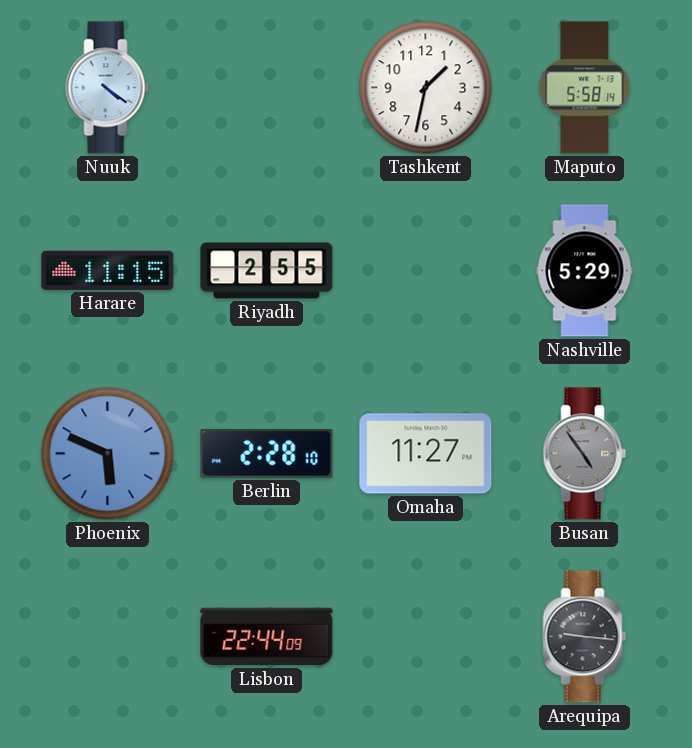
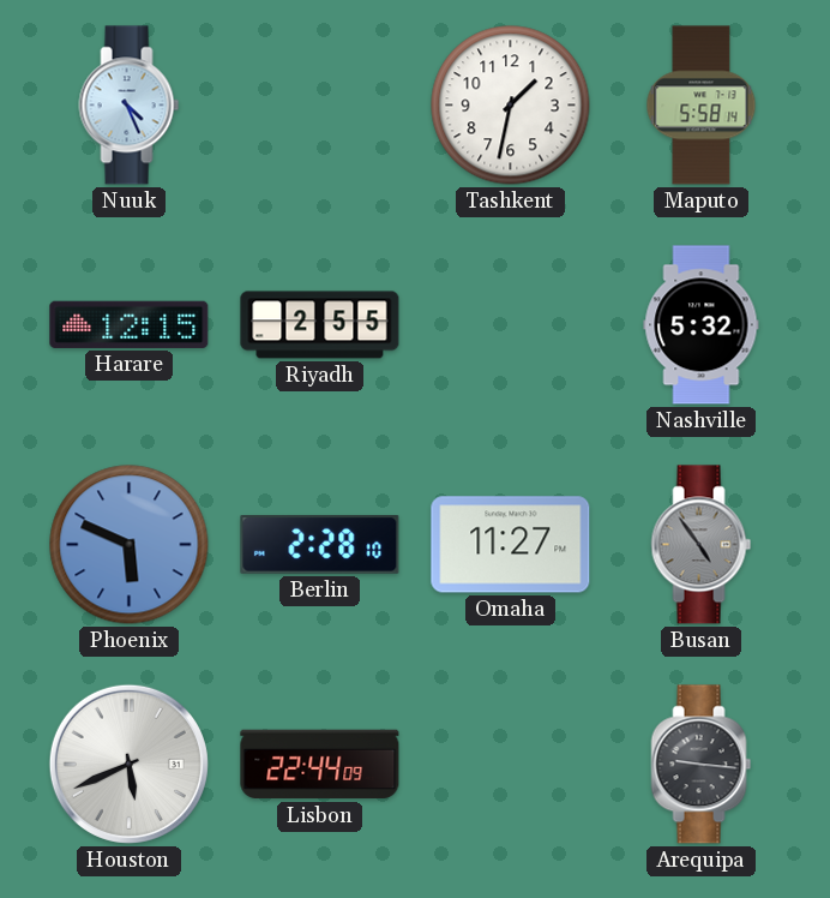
Nuuk: 4:21 -> 4:26 (130, 106)
Harare: 11:15 -> 12:15 (130, 324)
Nashville: 5:29 -> 5:32 (702, 325)
Houston: none -> 5:41 (128, 764)
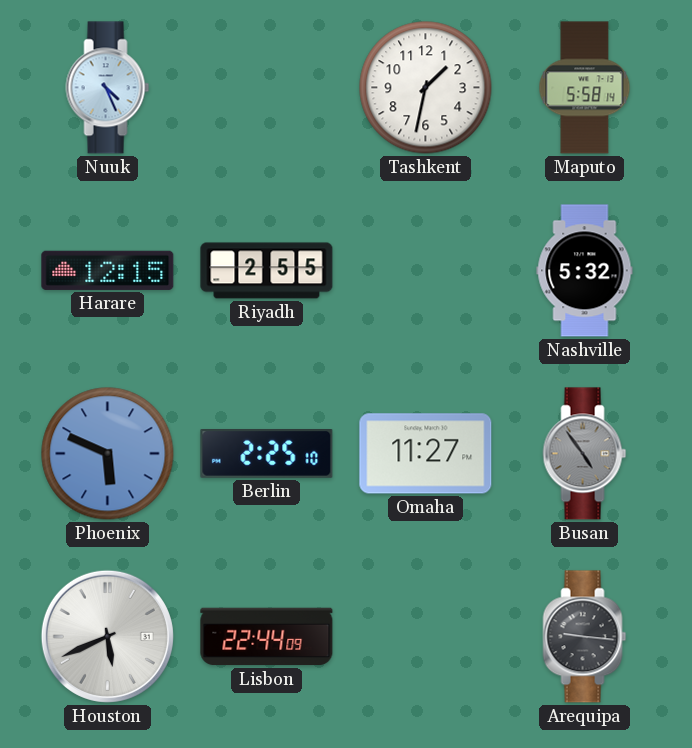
Berlin: 2:28 -> 2:25 (267, 454)
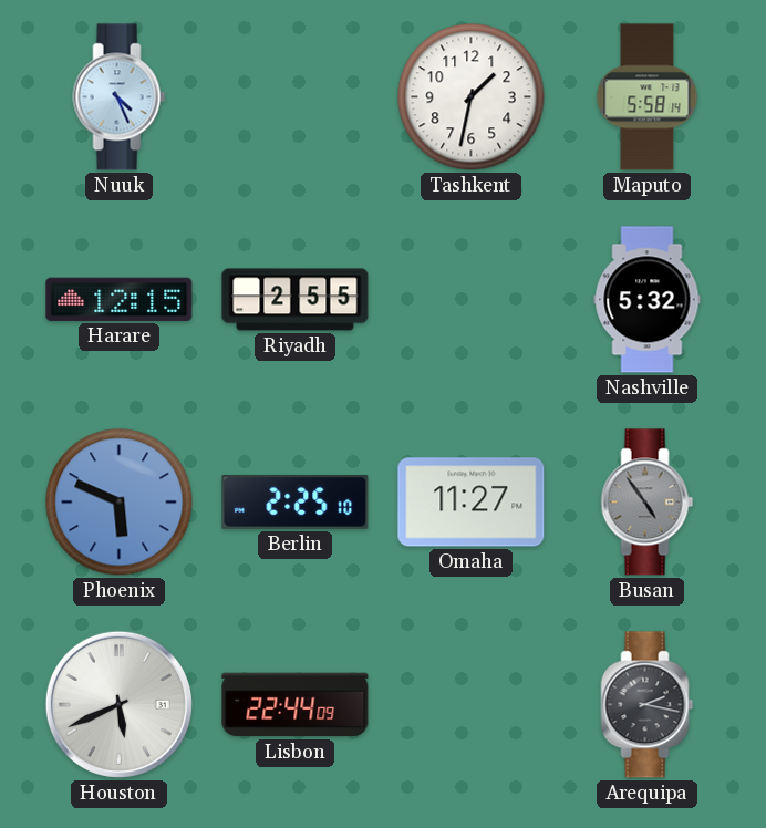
Arequipa: 9:16 -> 2:17 (648, 705)
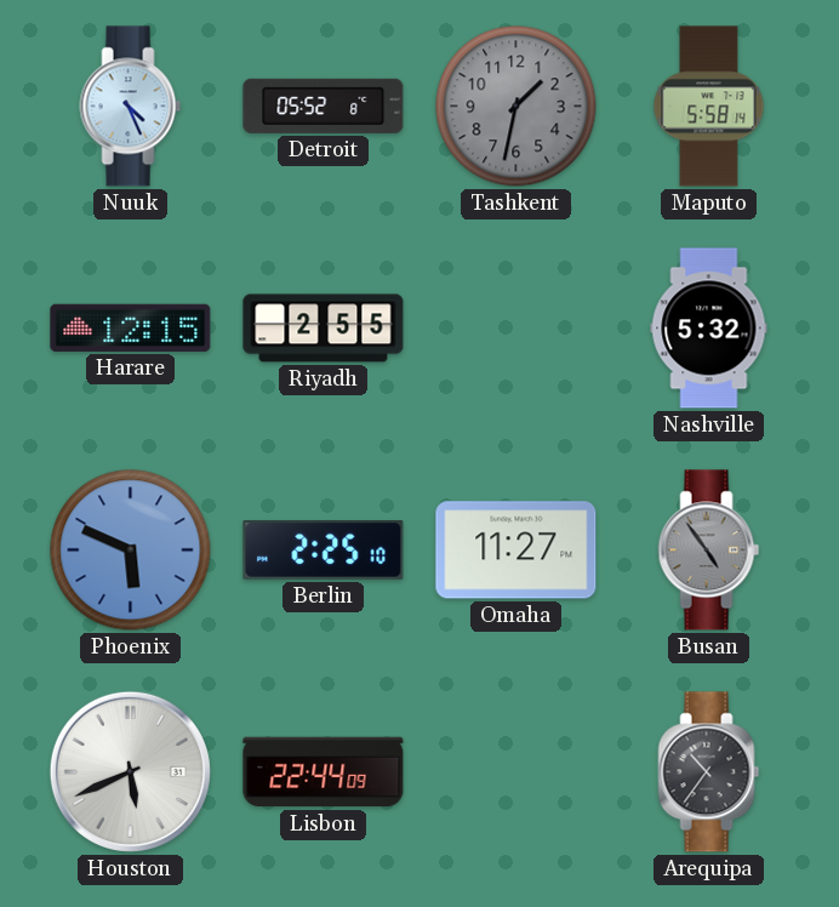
Detroit: none -> 05:52 (324, 105)
Tashkent dial: white -> grey (516, 107)
Arequipa: 2:17 -> 10:36 (709, 772)
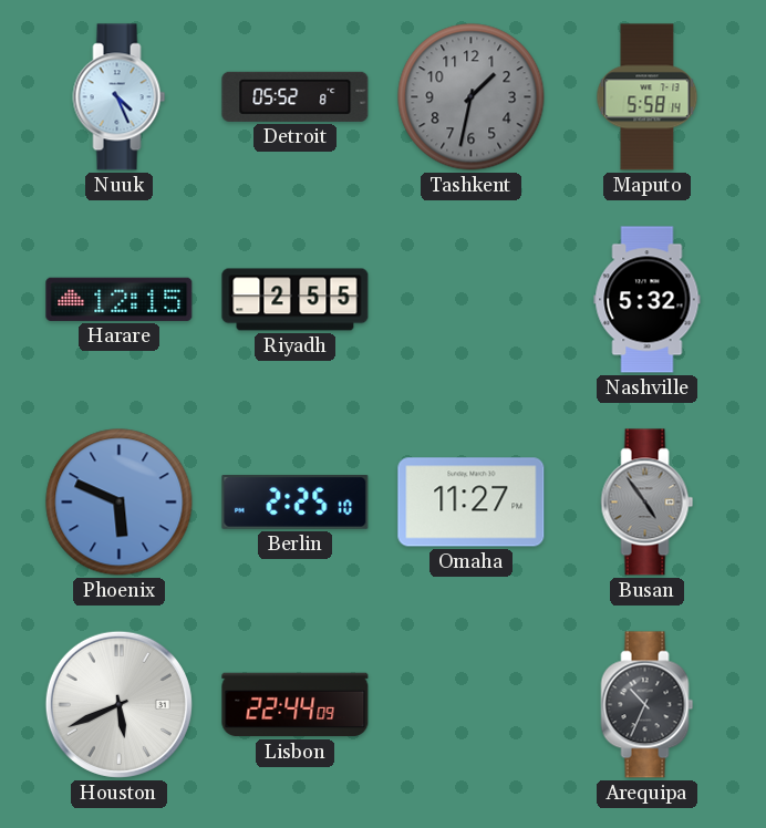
Arequipa: 10:36 -> 10:34 (648, 705)
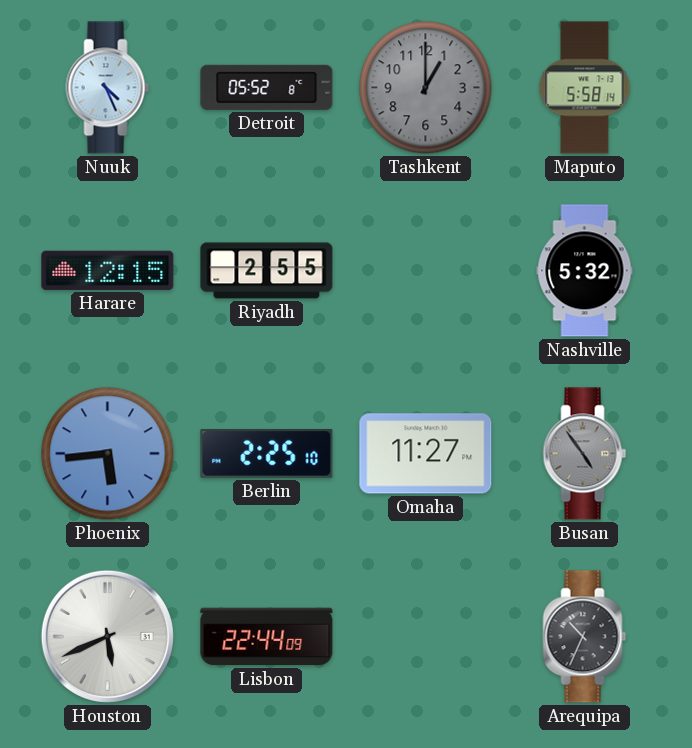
Tashkent: 1:32 -> 1:00 (426, 88)
Phoenix: 5:49 -> 5:44 (108, 454)
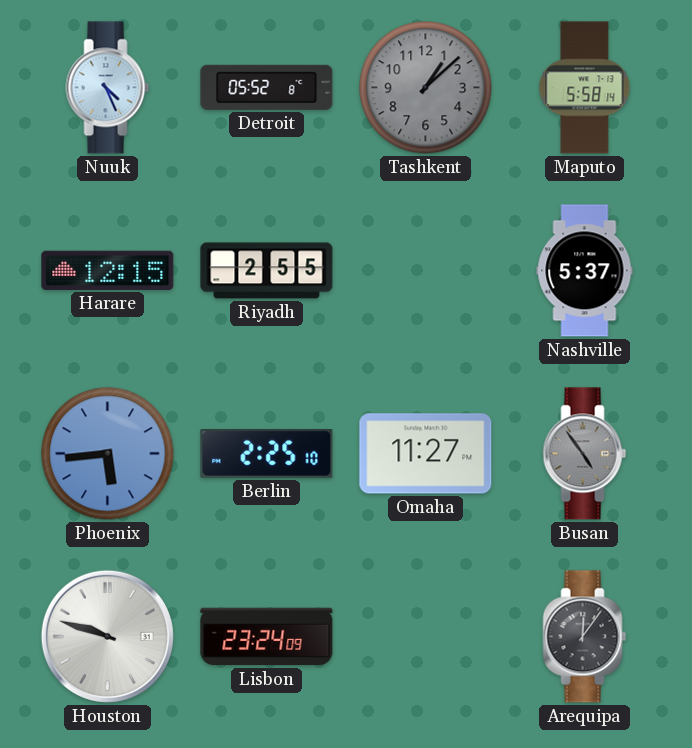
Tashkent: 1:00 -> 1:08 (426, 88)
Nashville: 5:32 -> 5:37 (585, 271)
Houston: 5:41 -> 9:48 (107, 636)
Lisbon: 22:44 -> 23:24 (267, 637)
Arequipa: 10:34 -> 12:06 (585, 637)
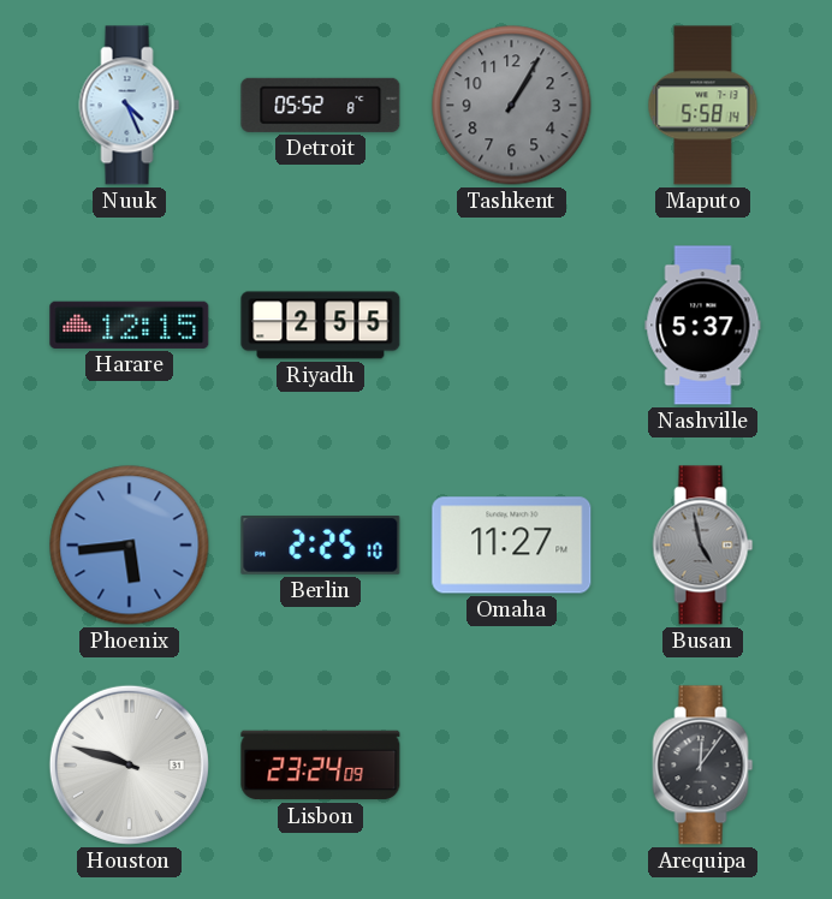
Tashkent: 1:08 -> 1:05 (512, 106)
Busan: 4:54 -> 4:58 (703, 546)
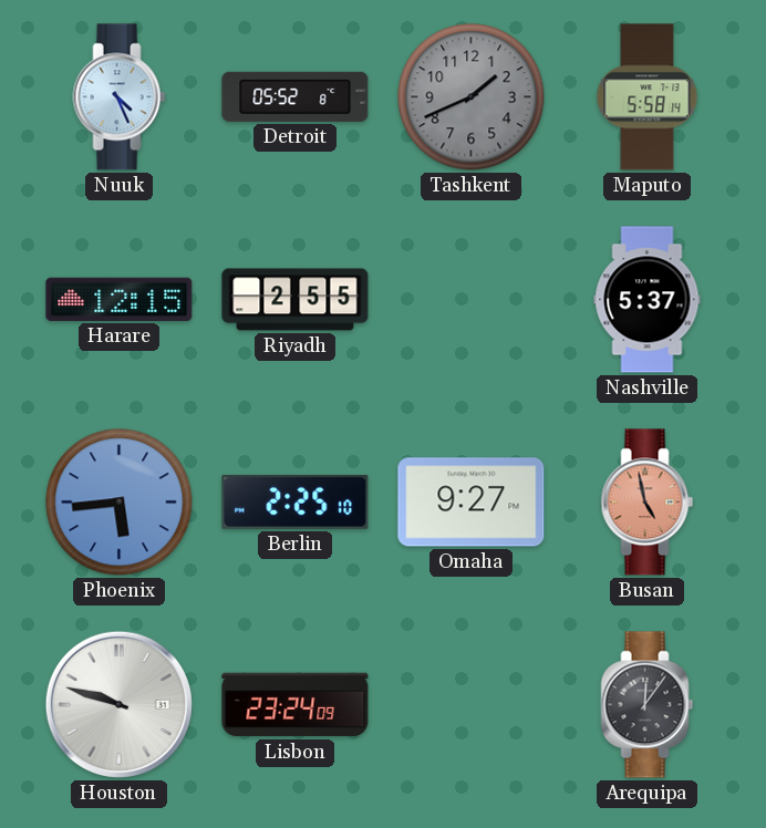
Tashkent: 1:05 -> 1:41 (472, 97)
Omaha: 11:27 -> 9:27 (472, 503)
Busan dial: grey -> salmon (648, 503)
